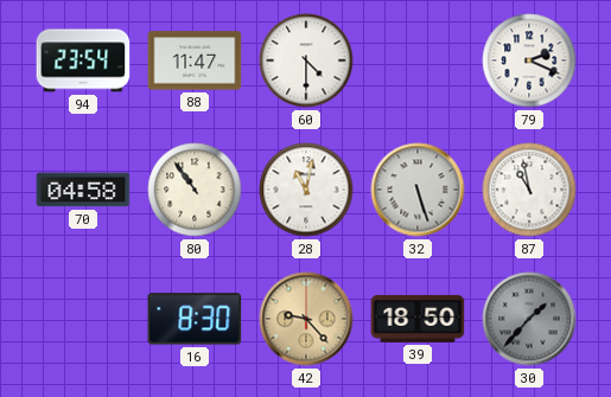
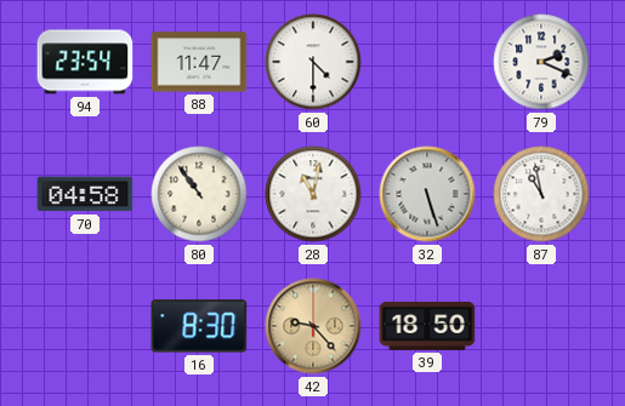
30: 1:37 -> none (529, 319)
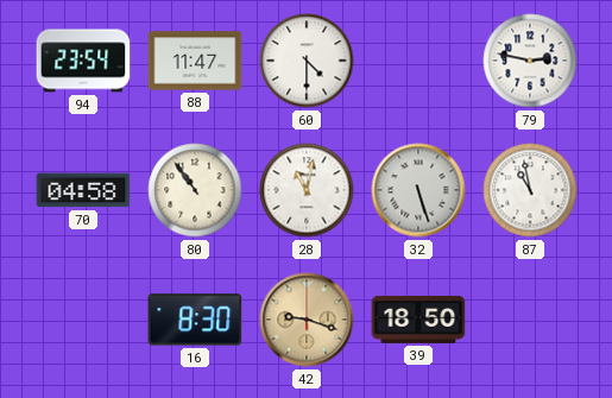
79: 2:19 -> 2:47 (530, 61)
42: 9:23 -> 9:18 (307, 320)
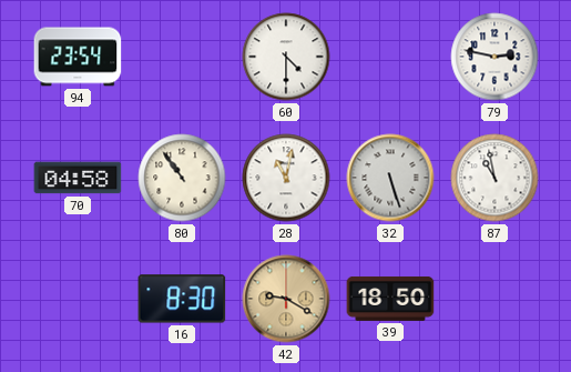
88: 11:47 -> none (195, 61)
42: 9:18 -> 9:20 (286, 299)
